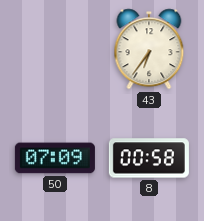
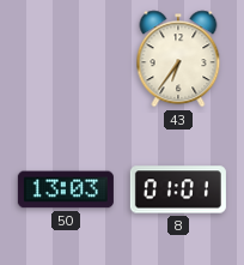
50: 07:09 -> 13:03 (66, 189)
8: 00:58 -> 01:01 (178, 189)
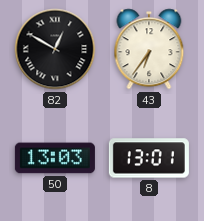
82: none -> 12:50 (55, 49)
8: 01:01 -> 13:01 (149, 158)
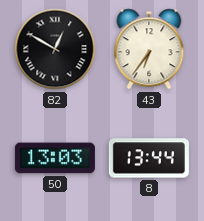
8: 13:01 -> 13:44 (149, 158)
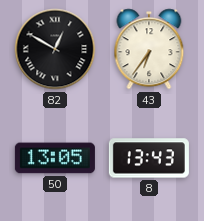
50: 13:03 -> 13:05 (55, 158)
8: 13:44 -> 13:43 (149, 158)
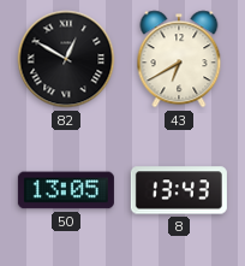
43: 6:36 -> 6:40 (179, 59)
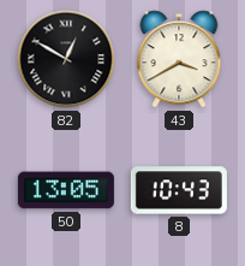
43: 6:40 -> 3:40 (179, 59)
8: 13:43 -> 10:43 (179, 190)
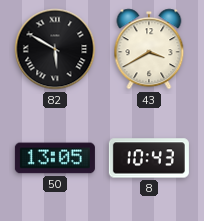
82: 12:50 -> 5:50 (55, 49)
